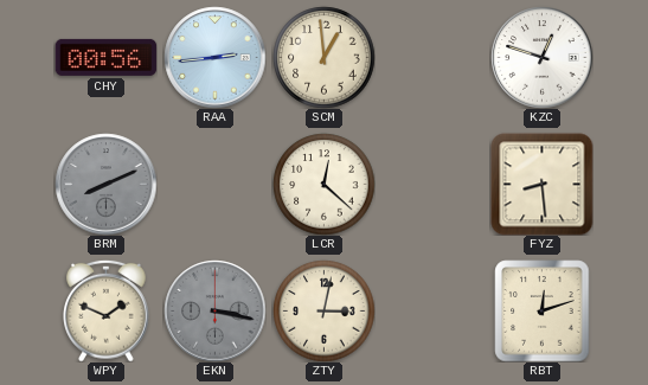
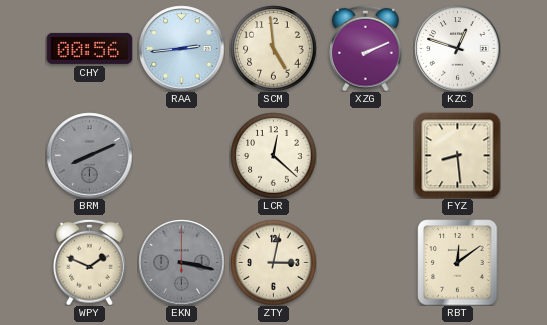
SCM: 12:59 -> 4:59 (273, 48)
XZG: none -> 2:11 (366, 48)
RBT: 12:12 -> 12:09 (458, 262)
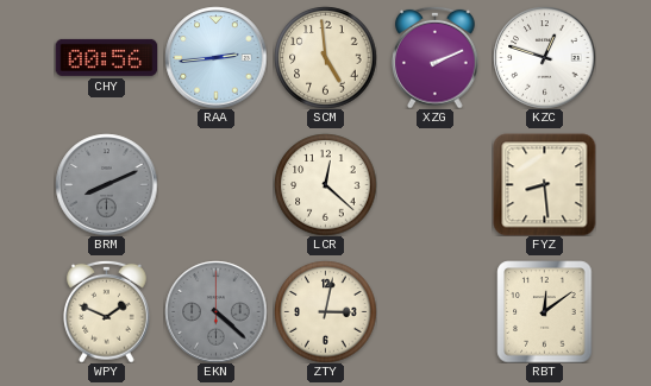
EKN: 3:17 -> 4:22 (215, 311)
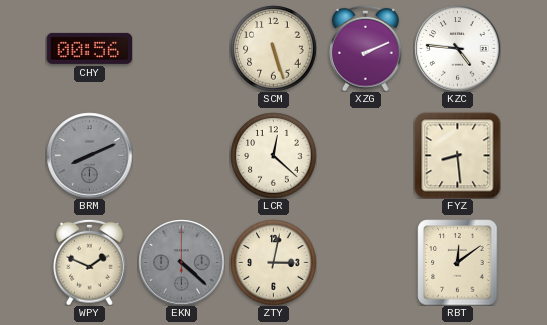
RAA: 2:44 -> none (215, 57)
SCM: 4:59 -> 5:27 (273, 48)
KZC: 12:48 -> 4:46 (457, 48)
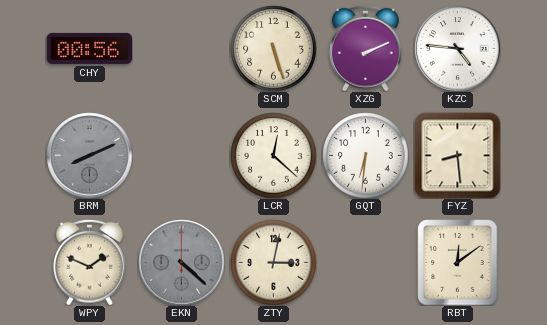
GQT: none -> 6:31 (365, 155)
